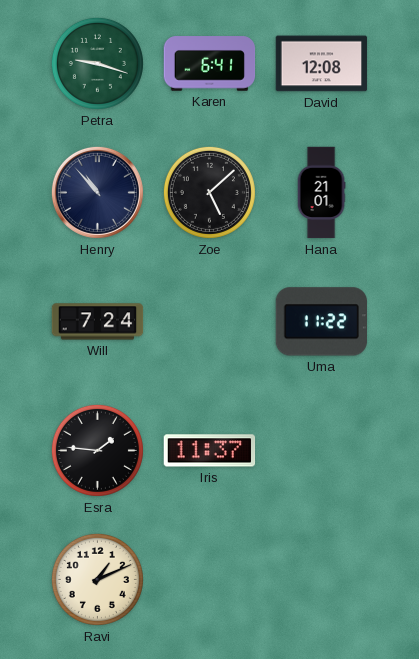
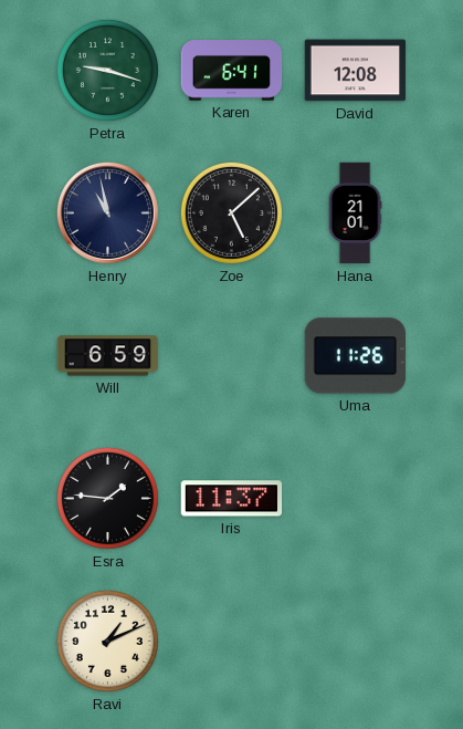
Henry: 10:53 -> 10:58 (107, 212)
Will: 7:24 -> 6:59 (108, 356)
Uma: 11:22 -> 11:26 (355, 356)
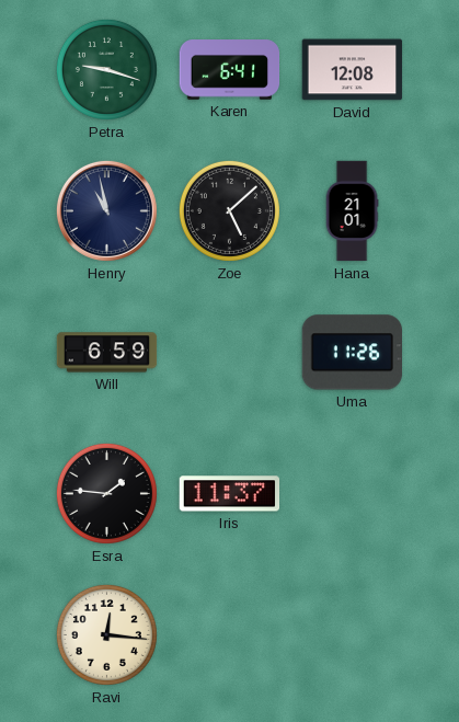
Ravi: 1:11 -> 12:16 (106, 634)
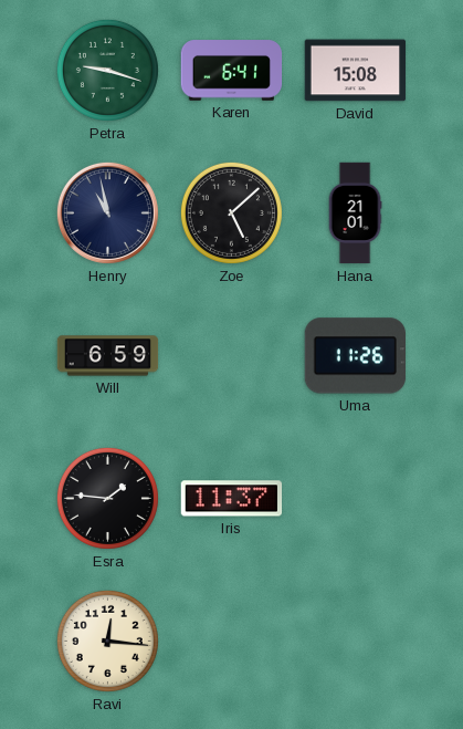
David: 12:08 -> 15:08 (356, 71)
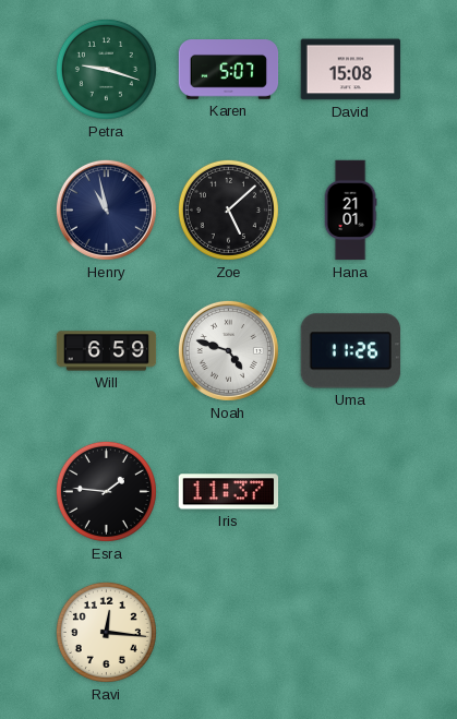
Karen: 6:41 -> 5:07 (229, 70)
Noah: none -> 4:48 (228, 350)
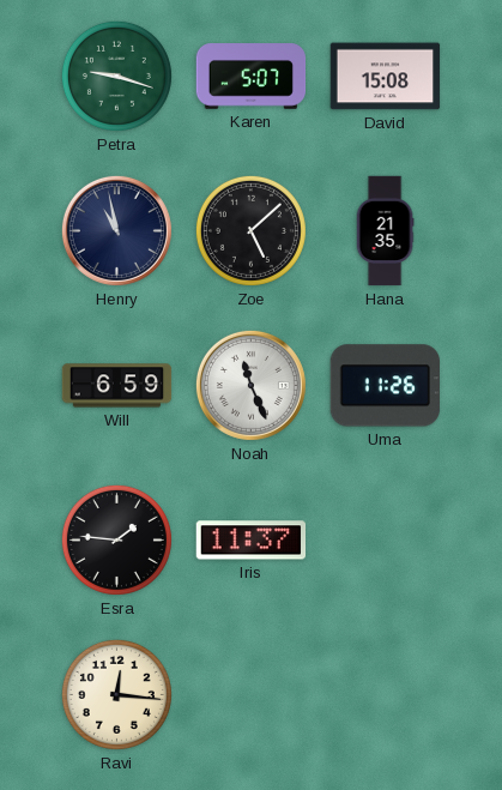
Hana: 21:01 -> 21:35 (385, 231)
Noah: 4:48 -> 11:26 (250, 385)
